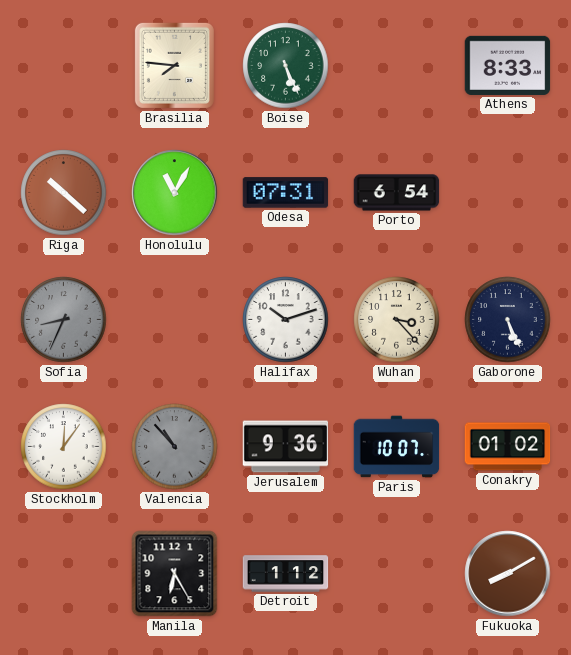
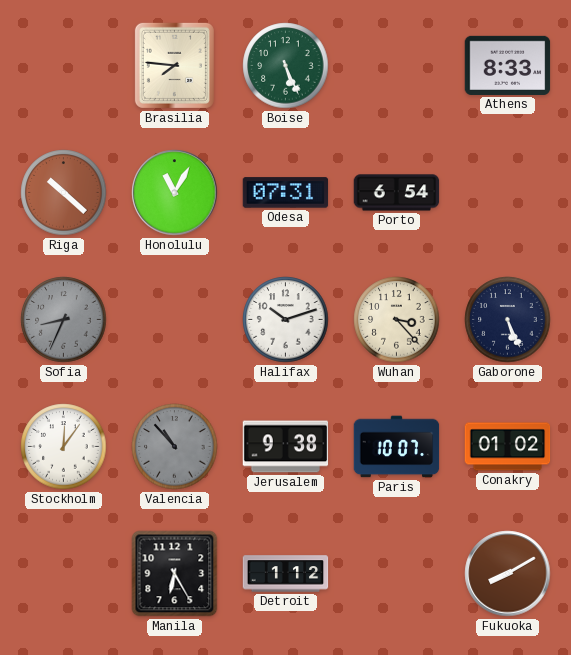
Jerusalem: 9:36 -> 9:38 (286, 447)
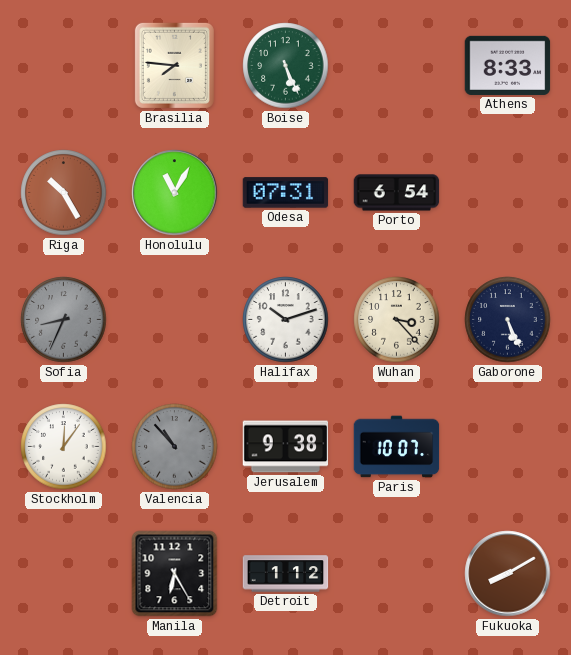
Riga: 10:22 -> 10:25 (64, 193)
Conakry: 01:02 -> none (508, 447)
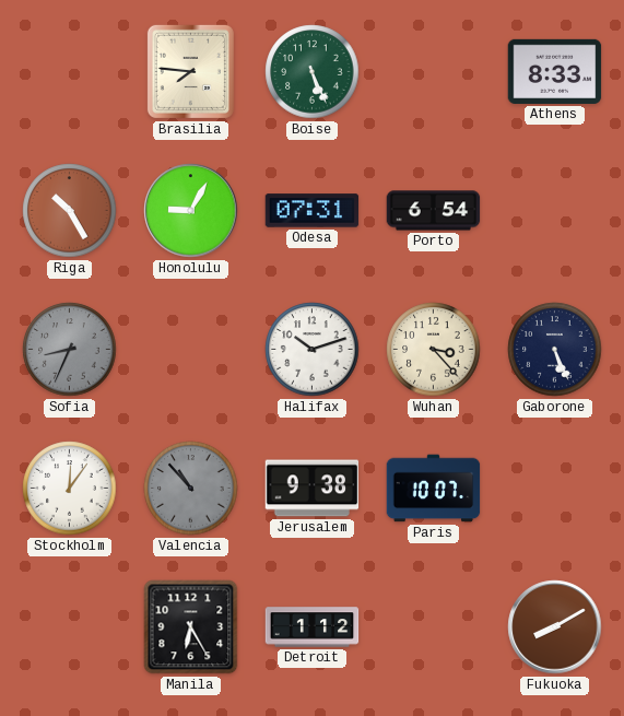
Honolulu: 11:05 -> 9:05 (191, 211)
